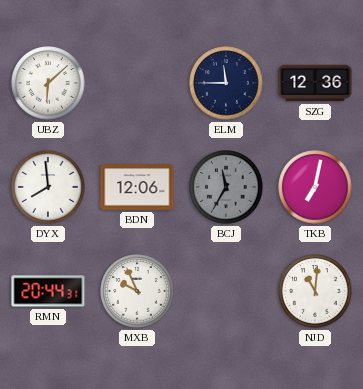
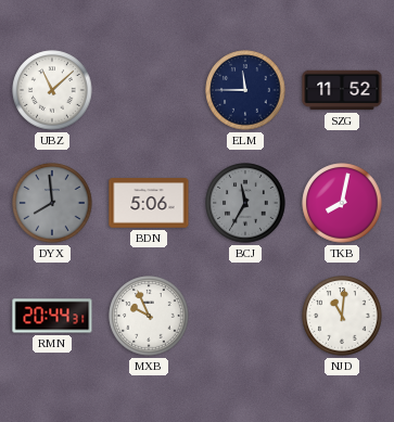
UBZ: 6:08 -> 11:08 (52, 90)
SZG: 12:36 -> 11:52 (342, 90)
DYX dial: white -> grey (52, 203)
BDN: 12:06 -> 5:06 (149, 203)
TKB: 7:02 -> 8:02 (342, 203)
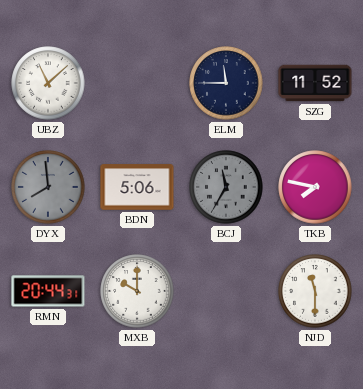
TKB: 8:02 -> 7:47 (315, 187)
MXB: 9:56 -> 10:00 (137, 291)
NJD: 11:01 -> 11:30 (315, 291)
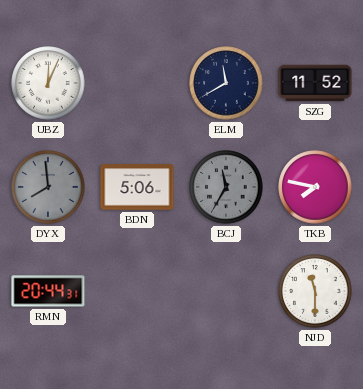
UBZ: 11:08 -> 12:04 (48, 83)
ELM: 11:45 -> 11:40 (226, 83)
MXB: 10:00 -> none (137, 291)
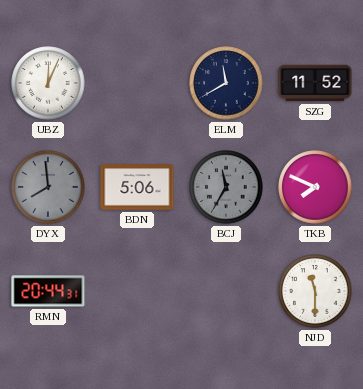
TKB: 7:47 -> 7:49 (315, 187)
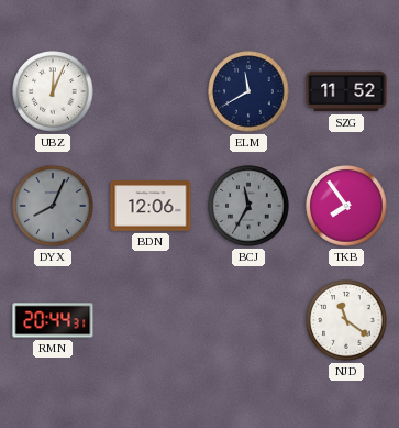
DYX: 7:59 -> 8:04 (53, 206)
BDN: 5:06 -> 12:06 (151, 206)
TKB: 7:49 -> 7:54 (346, 206)
NJD: 11:30 -> 11:21 (346, 320)
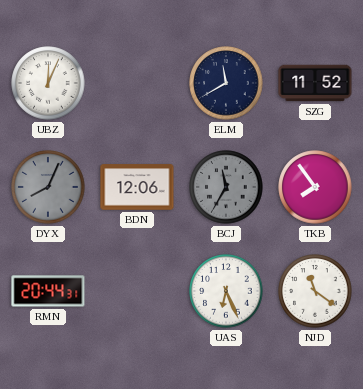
UAS: none -> 6:26 (226, 291)
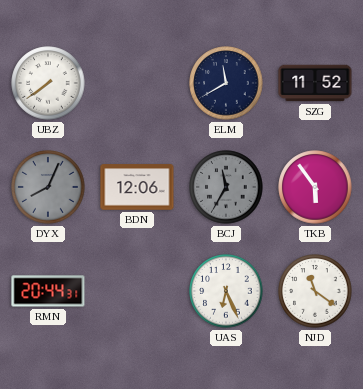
UBZ: 12:04 -> 7:39 (48, 83)
TKB: 7:54 -> 5:54 (315, 187)
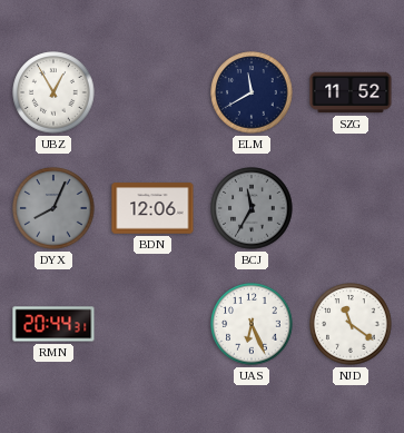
UBZ: 7:39 -> 12:55 (53, 92)
TKB: 5:54 -> none (315, 187)
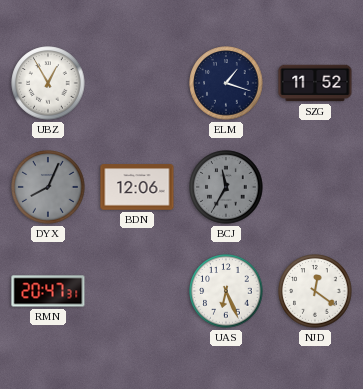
ELM: 11:40 -> 1:18 (226, 83)
RMN: 20:44 -> 20:47 (48, 291)
NJD: 11:21 -> 12:21 (315, 291)
